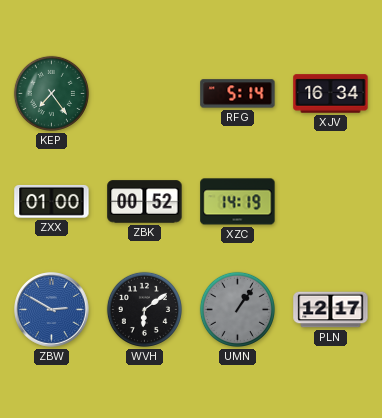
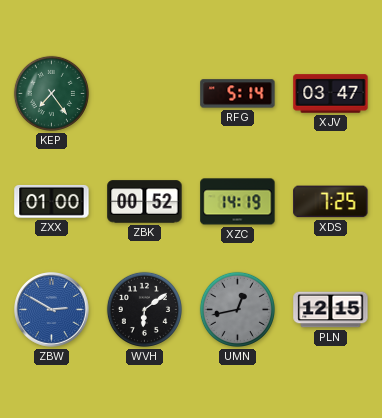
XJV: 16:34 -> 03:47 (331, 94)
XDS: none -> 7:25 (331, 202)
UMN: 1:06 -> 12:43 (237, 309)
PLN: 12:17 -> 12:15 (331, 310)
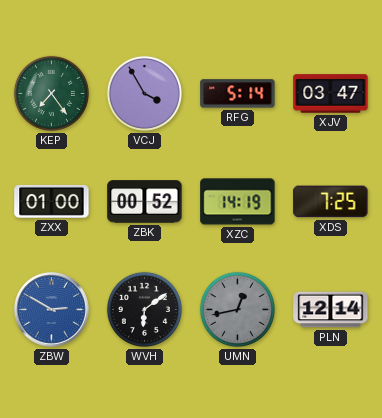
VCJ: none -> 3:55 (144, 93)
PLN: 12:15 -> 12:14 (331, 310)
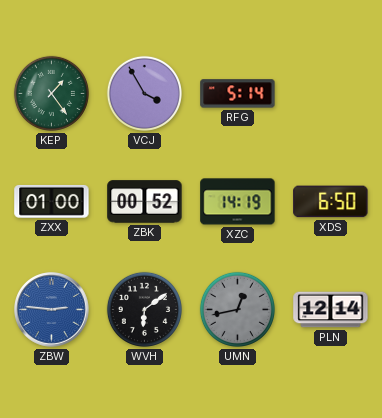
KEP: 7:24 -> 1:24 (51, 93)
XJV: 03:47 -> none (331, 94)
XDS: 7:25 -> 6:50 (331, 202)
ZBW: 2:50 -> 2:46 (52, 310)
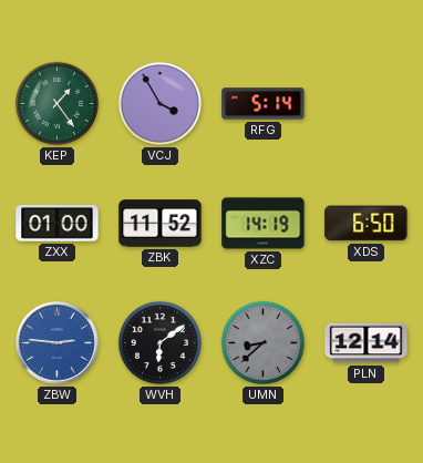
ZBK: 00:52 -> 11:52 (161, 224)
UMN: 12:43 -> 8:38 (262, 342)
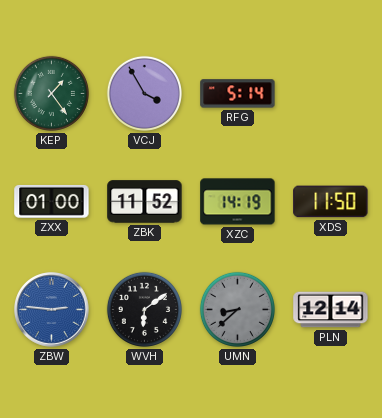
XDS: 6:50 -> 11:50 (331, 202)
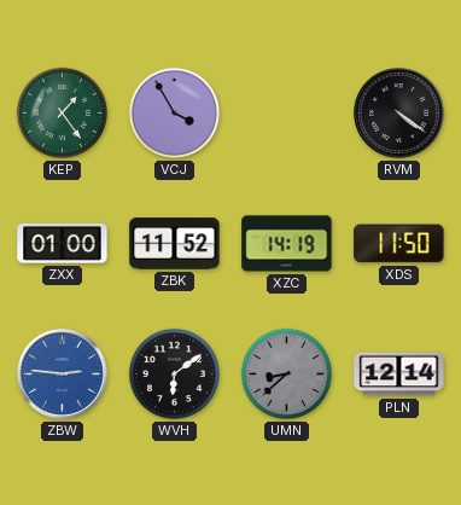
RFG: 5:14 -> none (238, 94)
RVM: none -> 4:21 (399, 114)
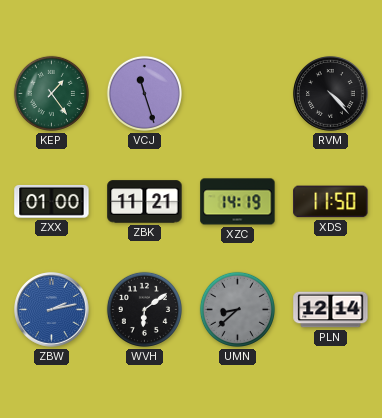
VCJ: 3:55 -> 11:27 (144, 93)
RVM: 4:21 -> 4:23 (331, 94)
ZBK: 11:52 -> 11:21 (145, 202)
ZBW: 2:46 -> 2:13 (52, 310)
